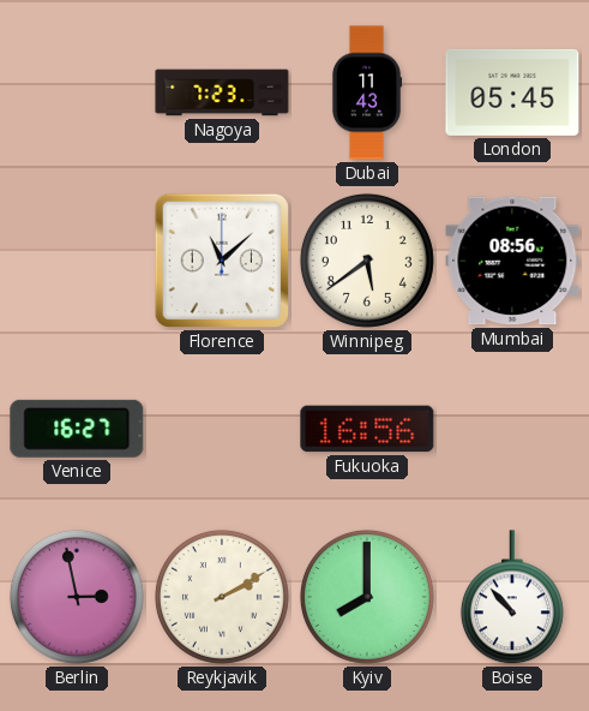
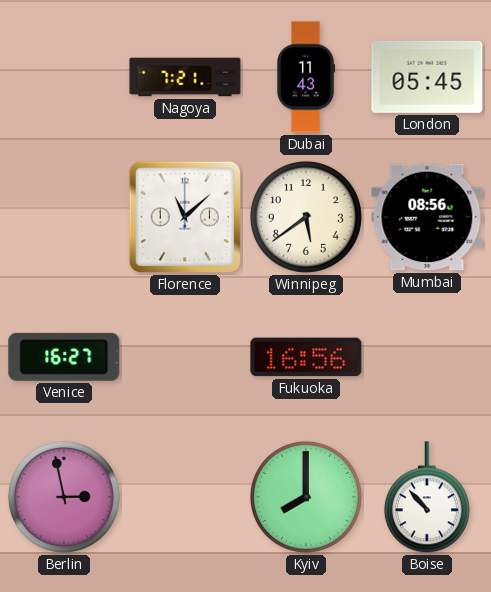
Nagoya: 7:23 -> 7:21 (185, 77)
Reykjavik: 2:10 -> none (222, 597)
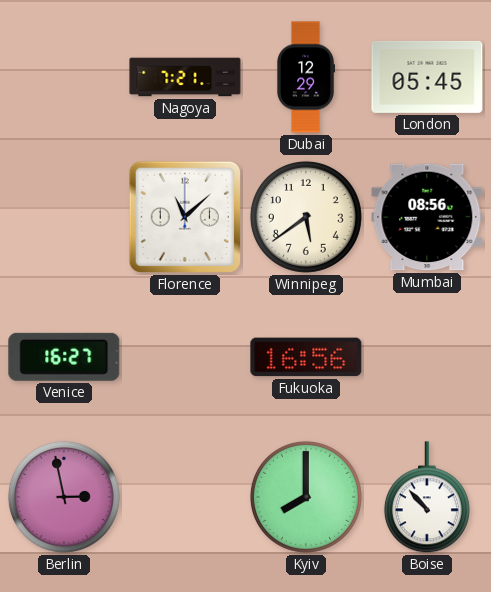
Dubai: 11:43 -> 12:29 (306, 77)
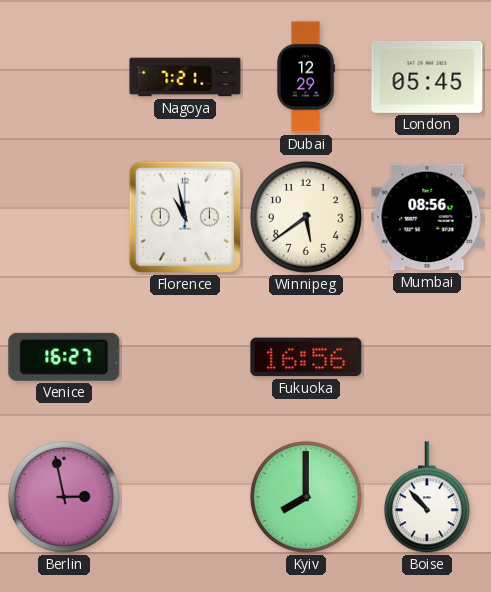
Florence: 11:08 -> 10:58 (185, 217)
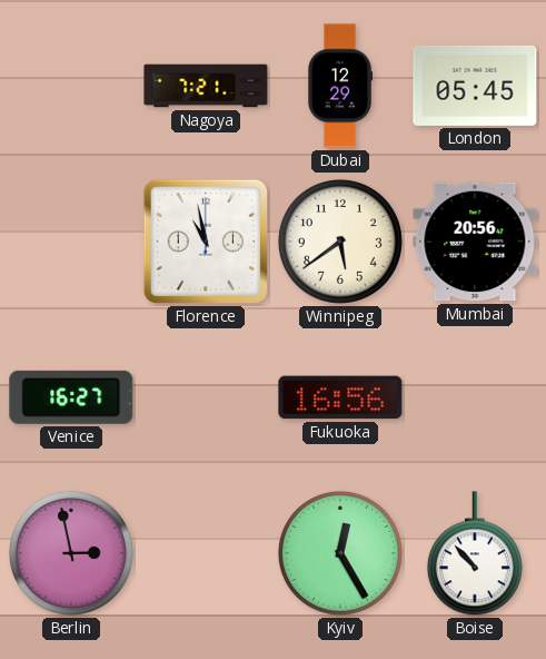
Mumbai: 08:56 -> 20:56 (475, 242)
Kyiv: 8:00 -> 12:25 (340, 553)
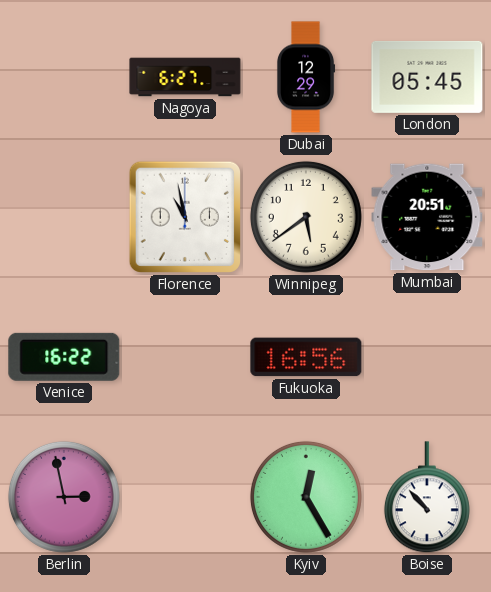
Nagoya: 7:21 -> 6:27 (185, 77)
Mumbai: 20:56 -> 20:51 (427, 217)
Venice: 16:27 -> 16:22 (64, 357)
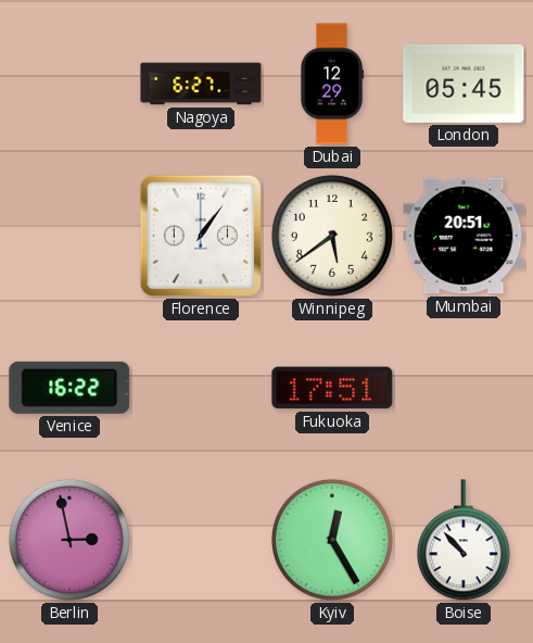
Florence: 10:58 -> 1:06 (201, 236)
Fukuoka: 16:56 -> 17:51 (332, 388)
